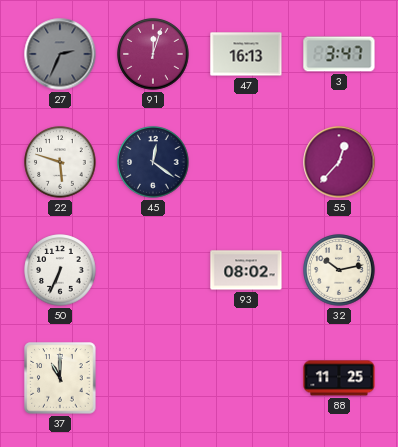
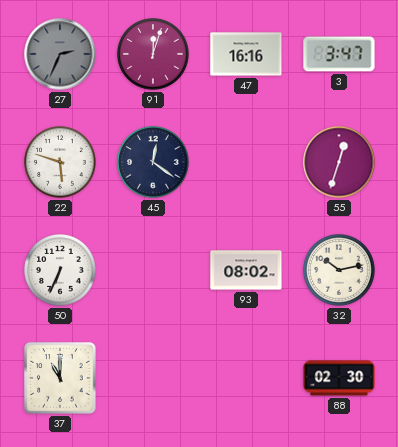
47: 16:13 -> 16:16 (246, 54)
55: 12:37 -> 12:33 (339, 162)
88: 11:25 -> 02:30 (339, 378)
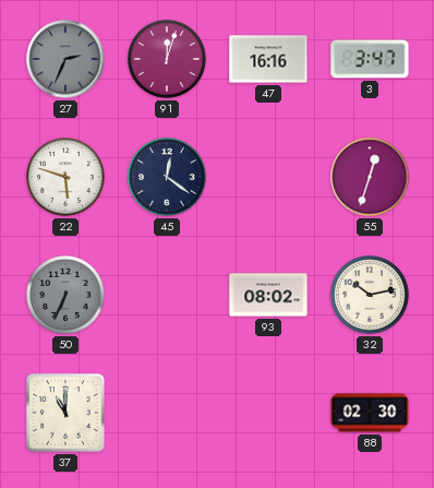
50 dial: white -> grey (65, 295)
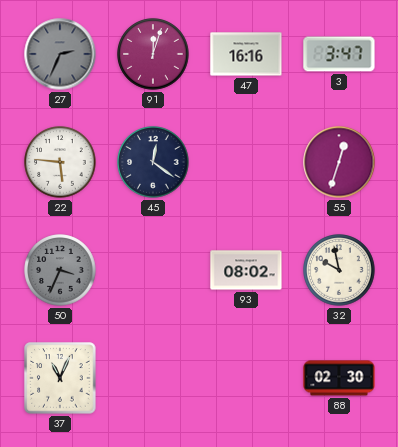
22: 5:48 -> 5:46 (60, 162)
50: 6:34 -> 3:34 (60, 270)
32: 10:13 -> 9:58 (339, 270)
37: 11:00 -> 11:04 (60, 378)
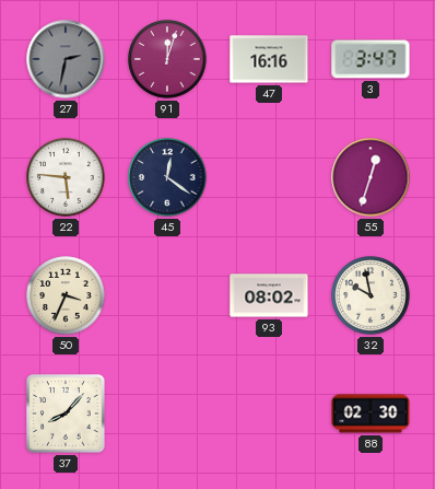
27: 2:34 -> 2:32 (66, 59)
50 dial: grey -> cream (66, 295)
37: 11:04 -> 8:07 (66, 414)
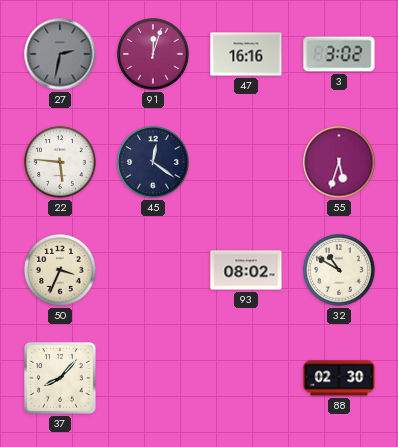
3: 3:47 -> 3:02 (339, 54)
55: 12:33 -> 5:33 (339, 162)
32: 9:58 -> 10:50 (339, 270)
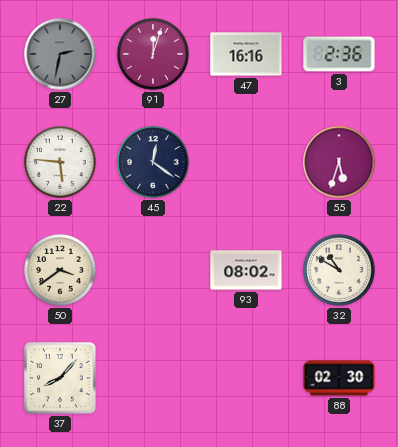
3: 3:02 -> 2:36 (339, 54)
50: 3:34 -> 3:39 (60, 270)
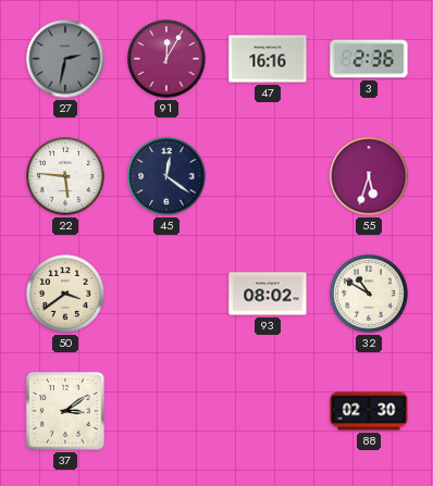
91: 12:03 -> 12:05 (166, 59)
37: 8:07 -> 3:09 (65, 411)
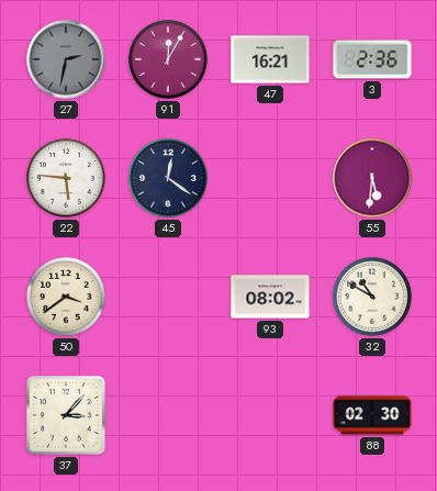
47: 16:16 -> 16:21 (270, 59)
55: 5:33 -> 5:31 (372, 178)
37: 3:09 -> 3:07 (66, 415)
